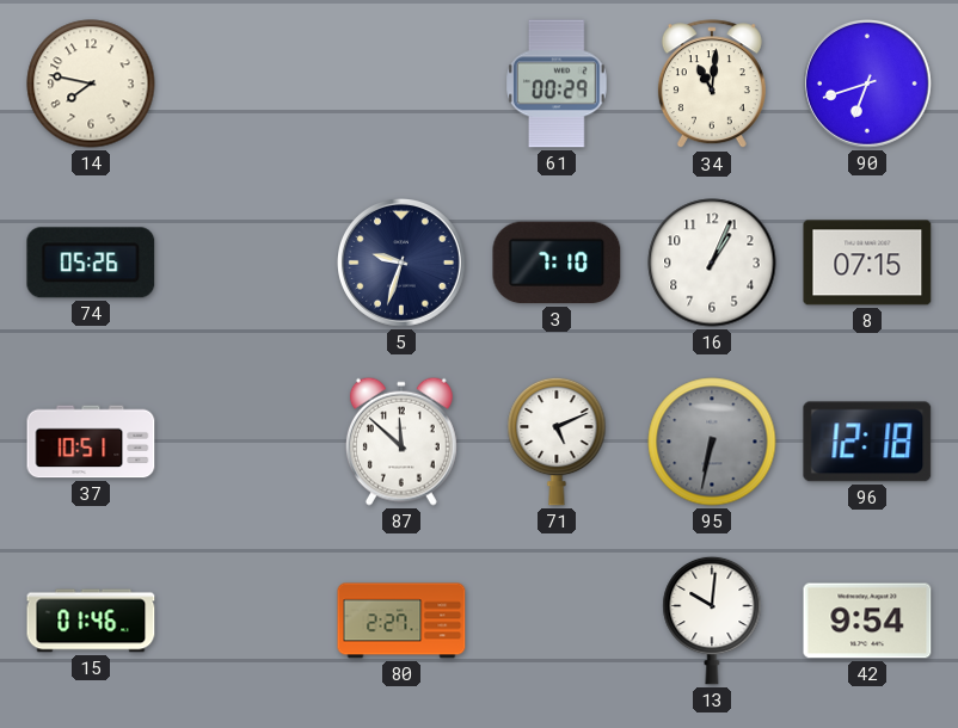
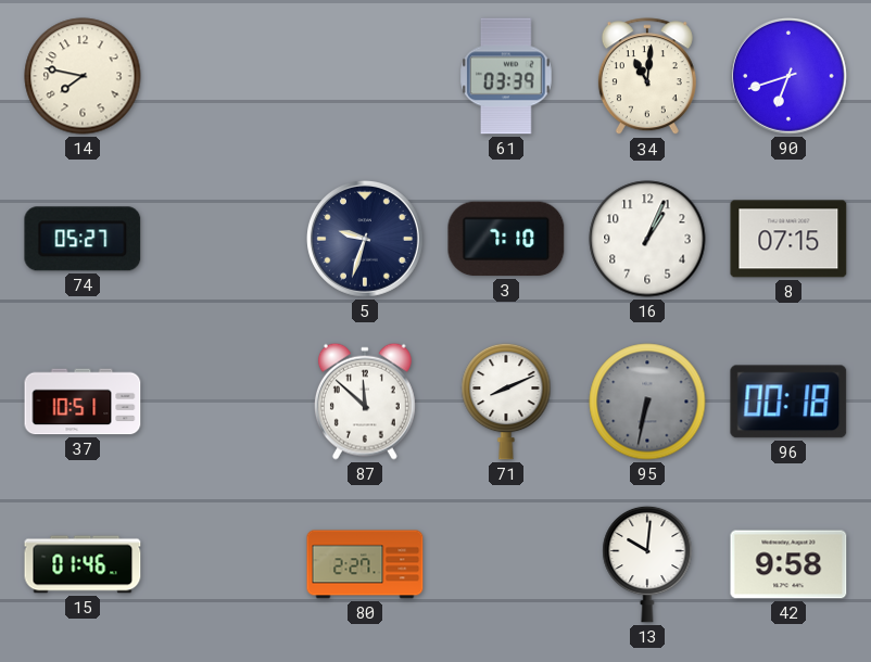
61: 00:29 -> 03:39 (507, 76)
74: 05:26 -> 05:27 (83, 239)
71: 5:11 -> 8:11 (506, 402)
96: 12:18 -> 00:18 (788, 402)
42: 9:54 -> 9:58 (788, 564)
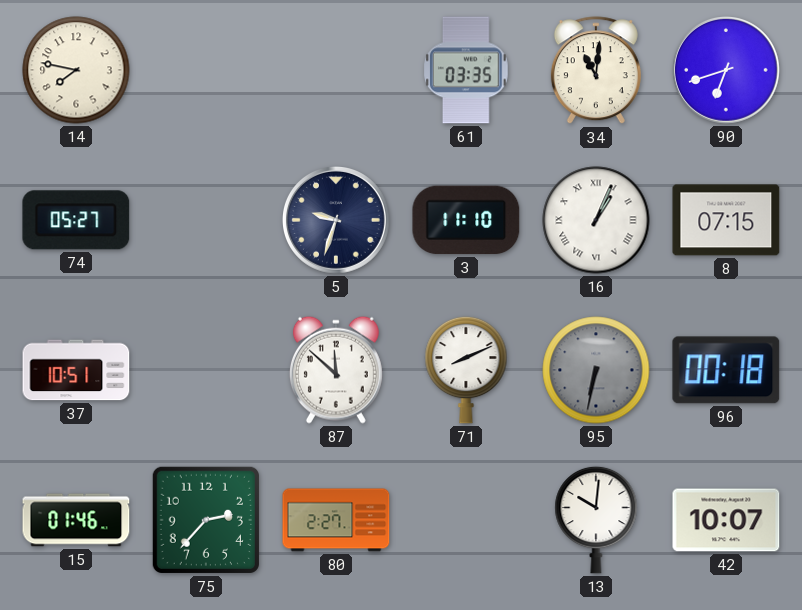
61: 03:39 -> 03:35 (467, 70)
3: 7:10 -> 11:10 (466, 220)
16 numerals: Arabic -> Roman (596, 220)
75: none -> 2:37 (206, 520)
42: 9:58 -> 10:07 (726, 520)
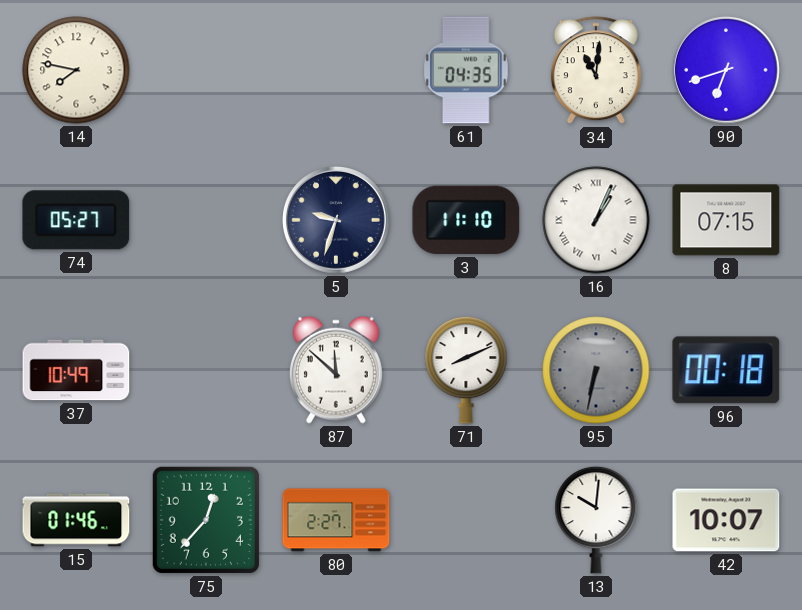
61: 03:35 -> 04:35 (467, 70)
37: 10:51 -> 10:49 (76, 370)
75: 2:37 -> 12:37 (206, 520)
